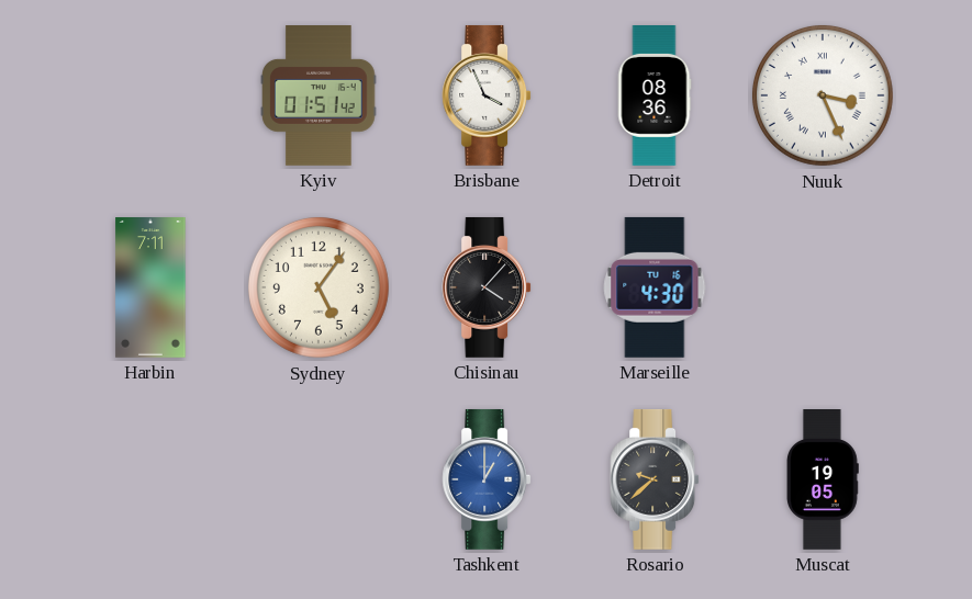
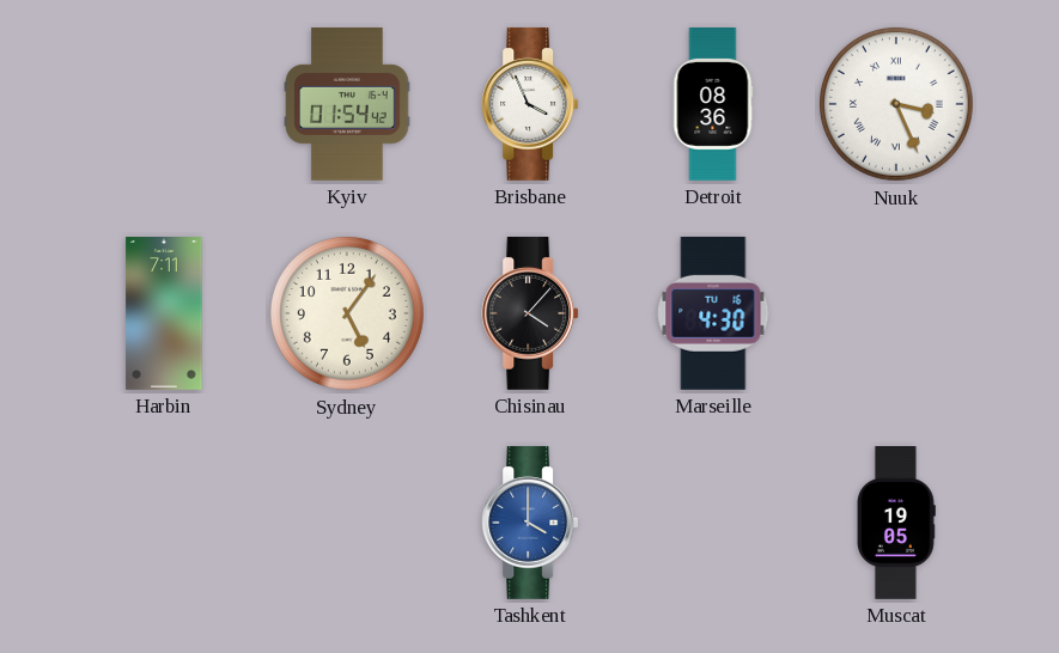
Kyiv: 01:51 -> 01:54 (347, 105)
Tashkent: 1:00 -> 4:00 (530, 523)
Rosario: 9:38 -> none (655, 479)
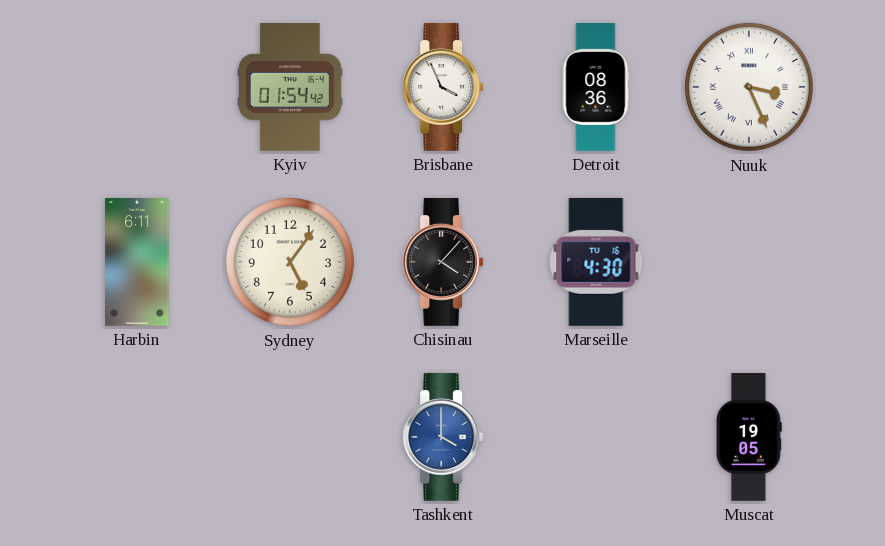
Harbin: 7:11 -> 6:11 (137, 263)
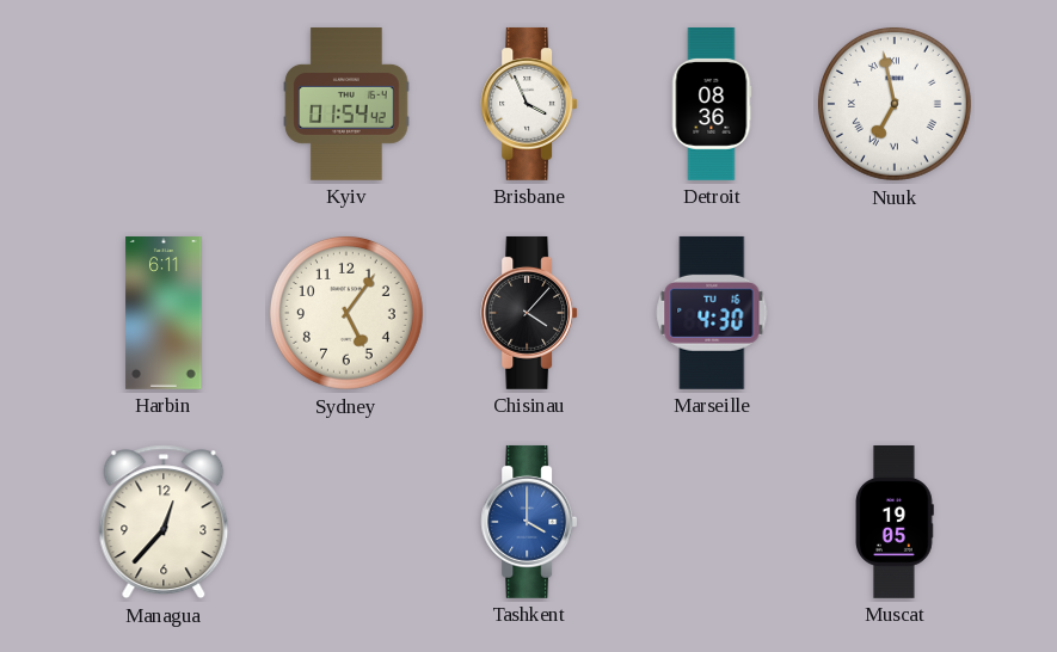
Nuuk: 3:26 -> 6:58 (895, 104)
Managua: none -> 12:37 (164, 522)
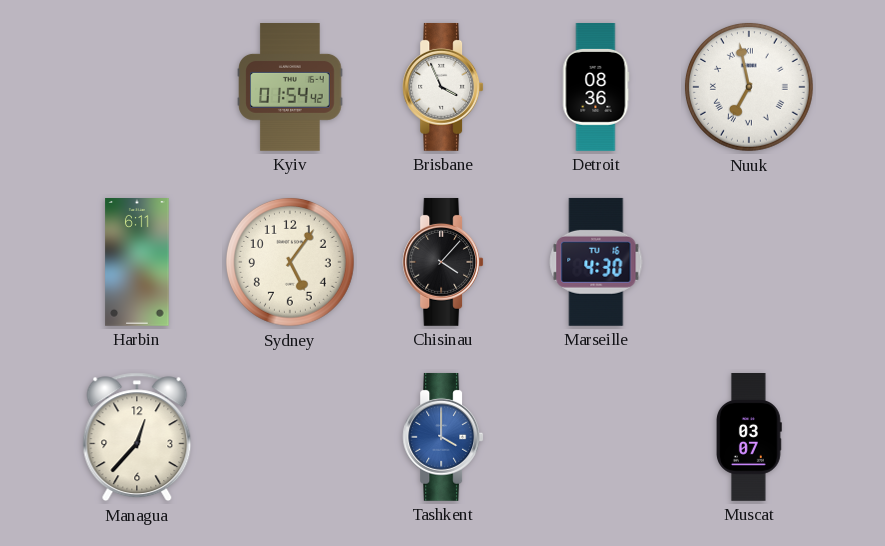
Muscat: 19:05 -> 03:07 (750, 438)
